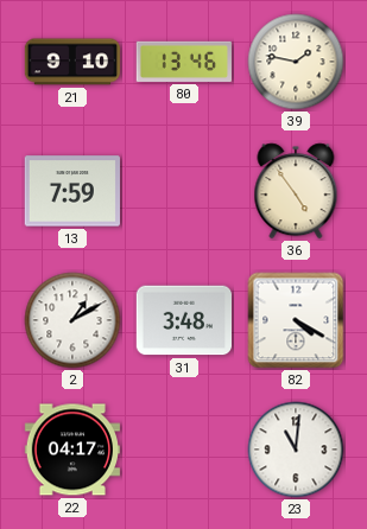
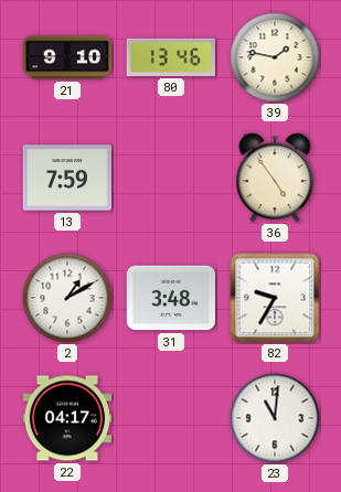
82: 4:20 -> 9:35 (275, 298)
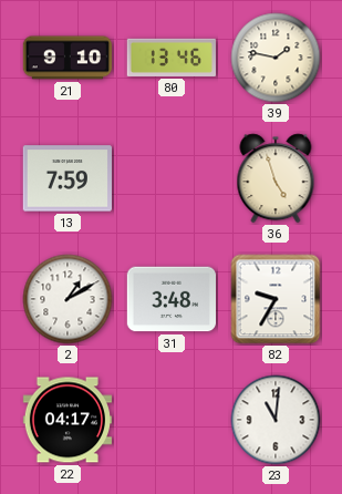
36: 4:54 -> 4:57 (276, 178)
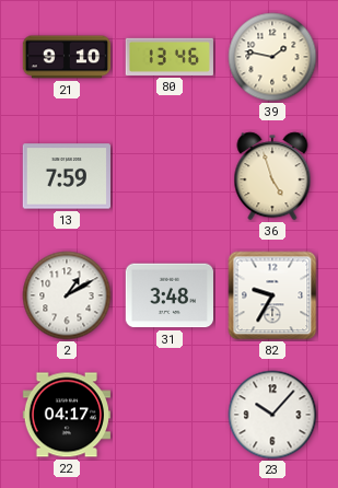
23: 11:01 -> 10:07 (272, 415)
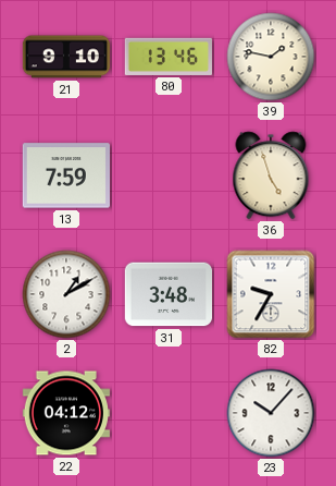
22: 04:17 -> 04:12 (65, 413)
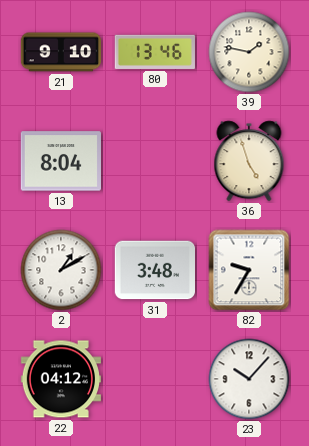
13: 7:59 -> 8:04 (60, 161)
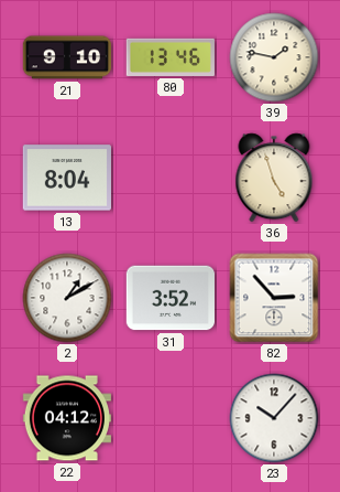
31: 3:48 -> 3:52 (169, 298)
82: 9:35 -> 2:53 (274, 298)
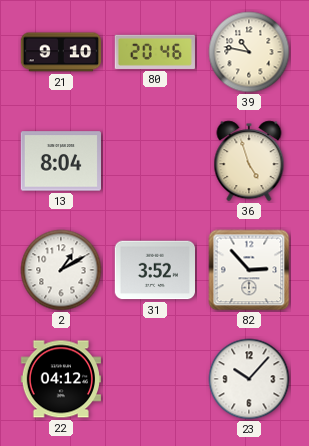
80: 13:46 -> 20:46 (154, 52)
39: 1:47 -> 10:47 (249, 52)
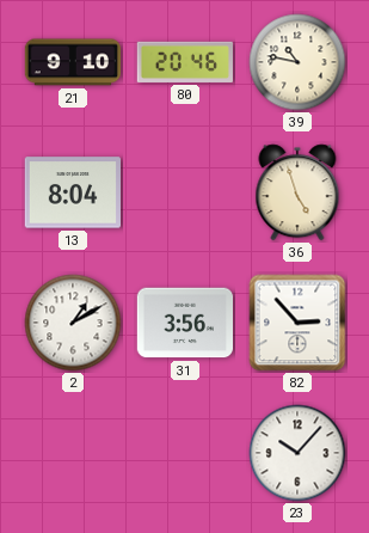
31: 3:52 -> 3:56 (184, 323)
22: 04:12 -> none (60, 379)
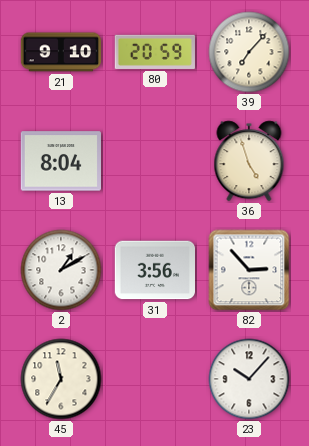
80: 20:46 -> 20:59 (154, 52)
39: 10:47 -> 7:07 (249, 52)
45: none -> 11:35 (61, 379)
